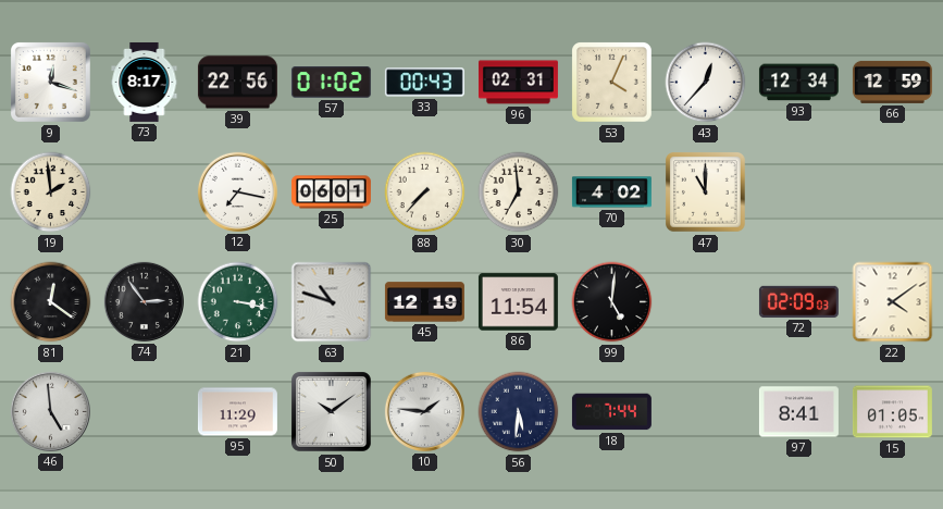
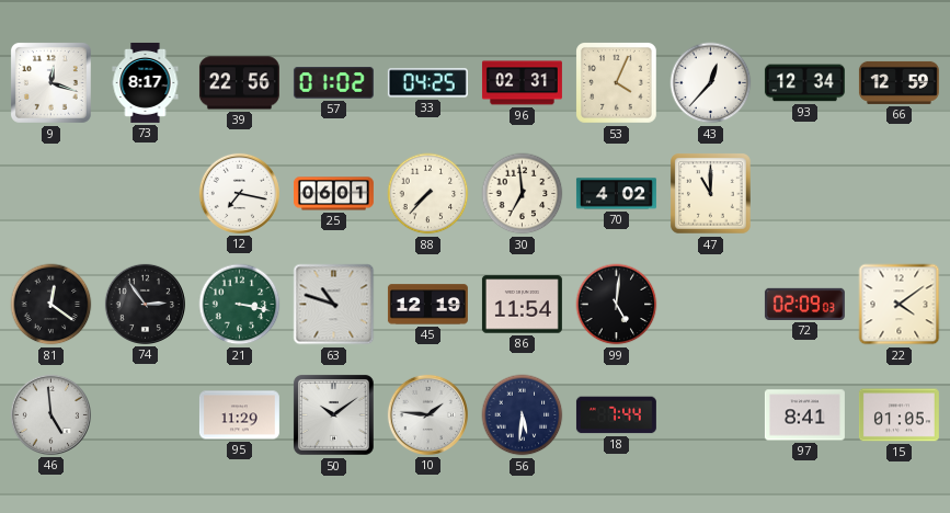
33: 00:43 -> 04:25 (427, 83)
19: 1:59 -> none (51, 193)
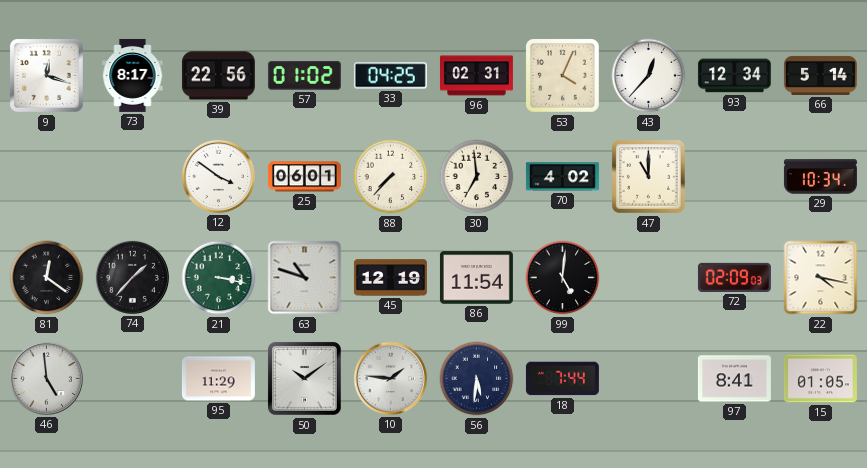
66: 12:59 -> 5:14 (820, 75)
12: 7:17 -> 3:51 (218, 176)
29: none -> 10:34 (820, 177)
74: 2:54 -> 1:37 (132, 277)
22: 4:09 -> 4:17 (821, 278)
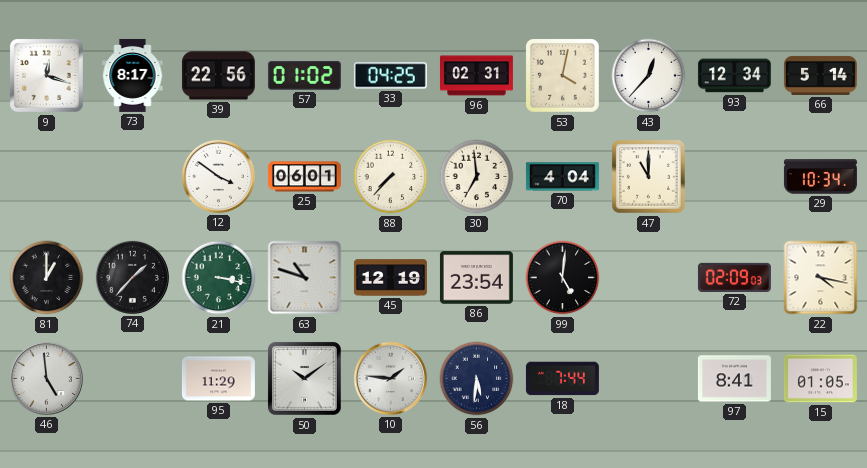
53: 4:04 -> 4:02 (563, 76)
70: 4:02 -> 4:04 (562, 177)
81: 12:21 -> 1:00 (47, 278)
86: 11:54 -> 23:54 (476, 278)
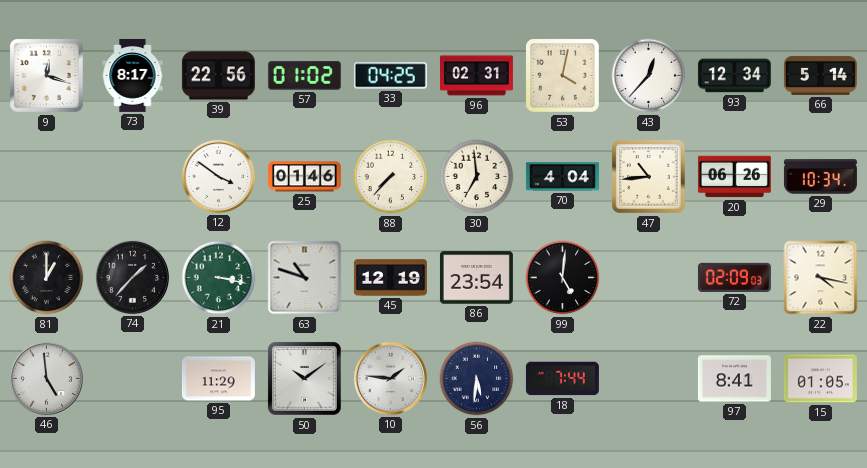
25: 06:01 -> 01:46 (304, 177)
47: 11:00 -> 10:44 (649, 177)
20: none -> 06:26 (734, 177)
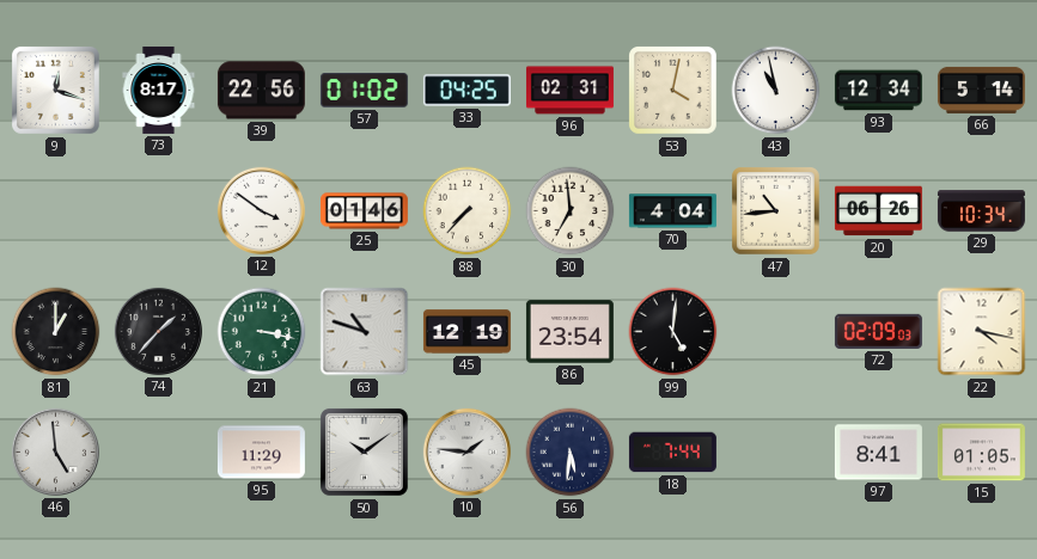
43: 12:37 -> 10:58 (776, 91)
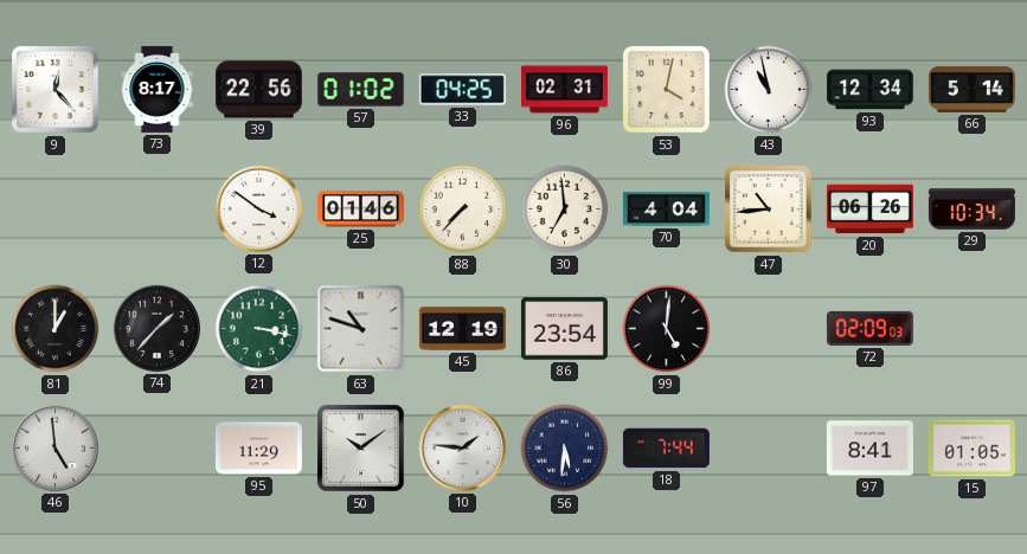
9: 12:18 -> 12:23 (54, 89)
22: 4:17 -> none (982, 332)
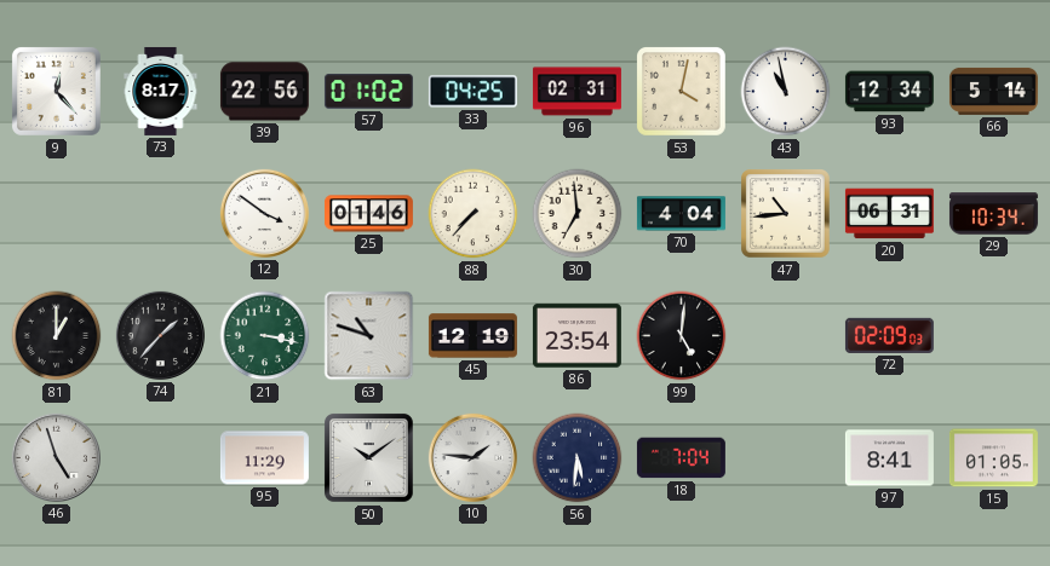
20: 06:26 -> 06:31 (889, 214)
46: 4:59 -> 4:57 (56, 457)
18: 7:44 -> 7:04 (681, 458)
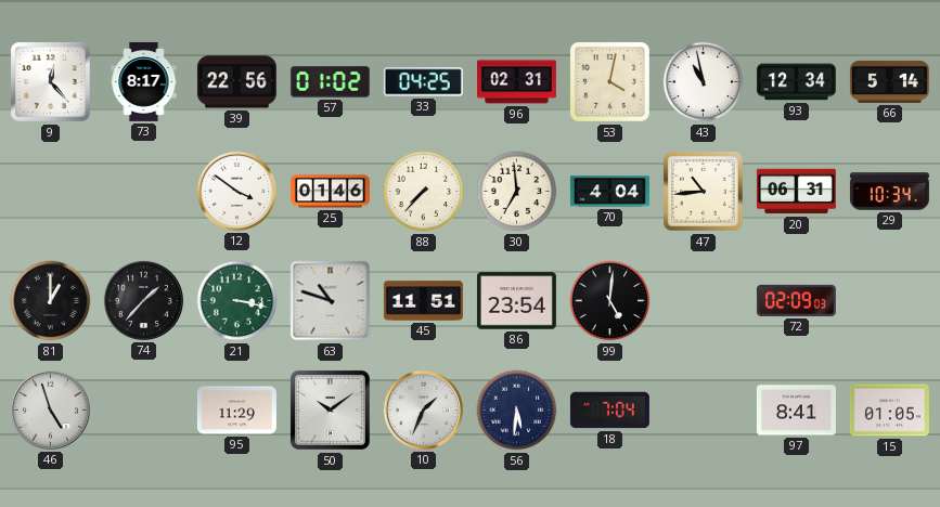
45: 12:19 -> 11:51 (423, 301)
10: 1:46 -> 1:34 (423, 409)
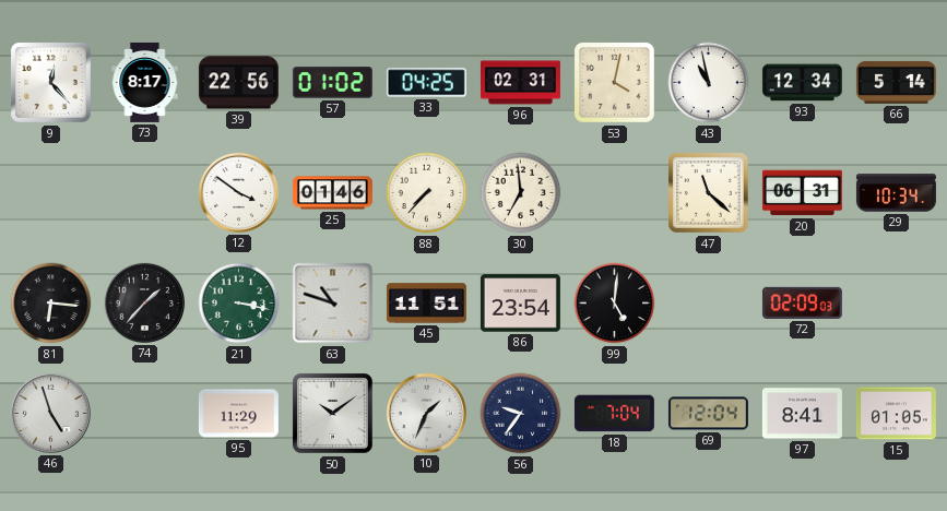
70: 4:04 -> none (609, 192)
47: 10:44 -> 11:22 (709, 193)
81: 1:00 -> 6:16 (51, 304)
56: 5:31 -> 9:36 (521, 414)
69: none -> 12:04 (708, 414)
